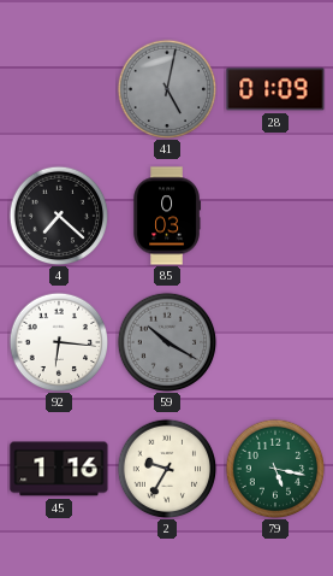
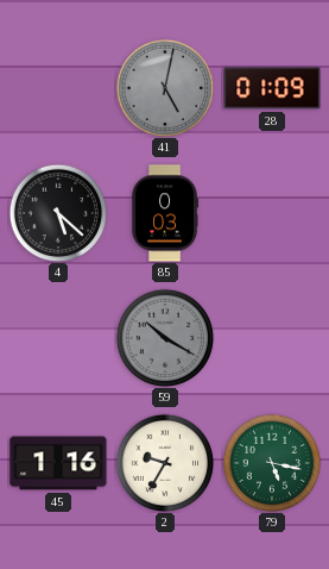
4: 7:22 -> 5:22 (58, 213)
92: 6:16 -> none (59, 342)
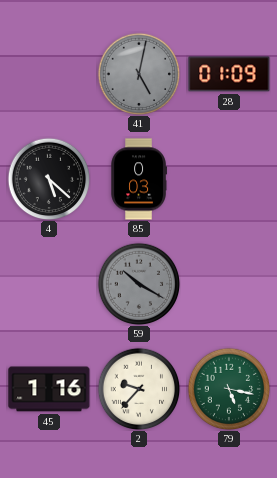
2: 9:35 -> 9:37 (139, 389)
